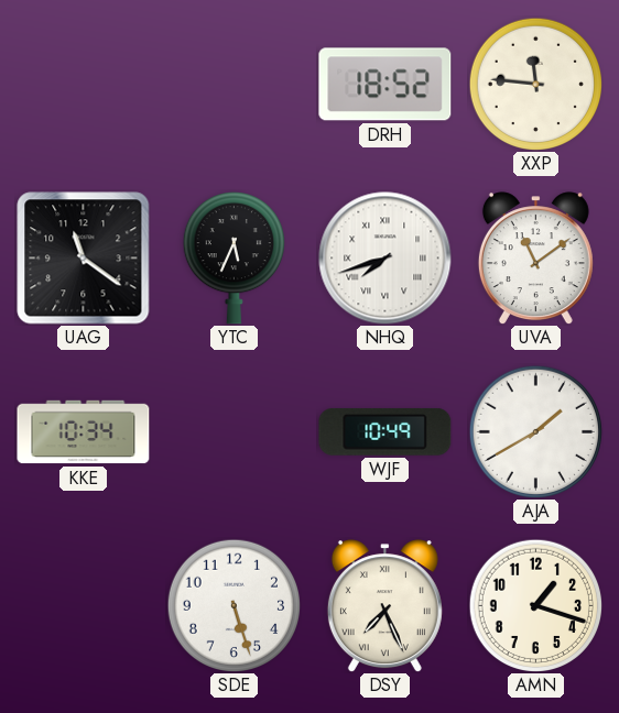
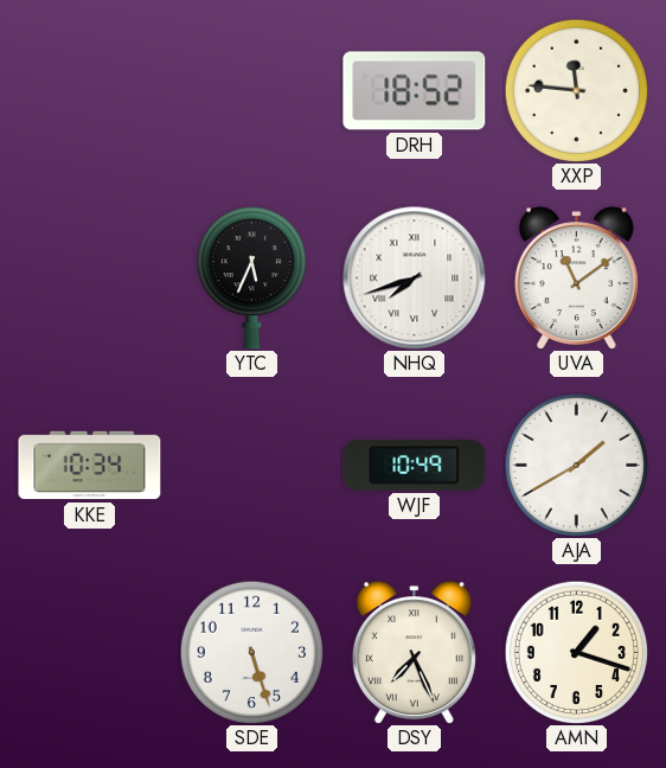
UAG: 11:21 -> none (84, 259)
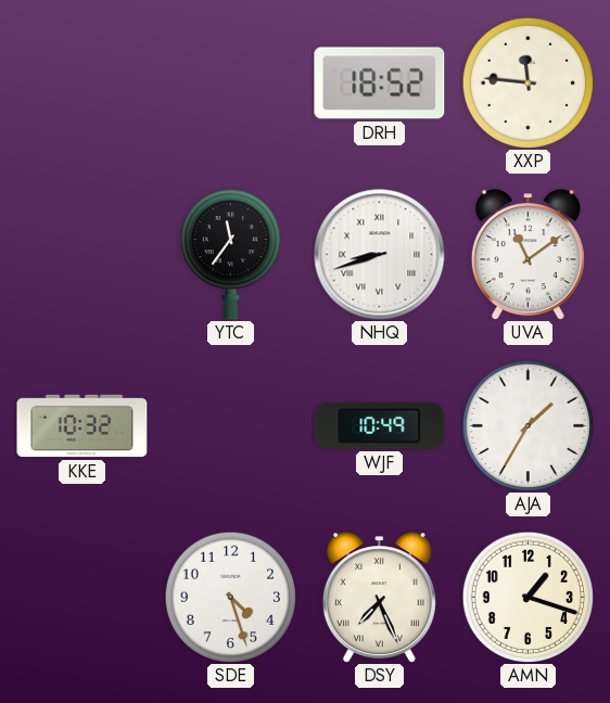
YTC: 5:34 -> 11:36 (230, 255)
NHQ: 7:42 -> 8:42 (380, 255)
KKE: 10:34 -> 10:32 (82, 426)
AJA: 1:40 -> 1:35 (528, 425)
SDE: 5:27 -> 4:27 (230, 597)
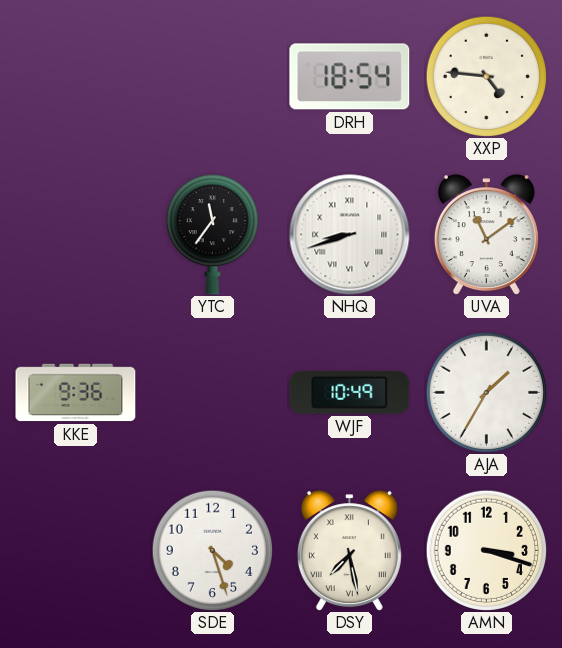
DRH: 18:52 -> 18:54 (350, 77)
XXP: 11:46 -> 4:46 (486, 76)
KKE: 10:32 -> 9:36 (76, 393)
DSY: 7:26 -> 7:28 (349, 551)
AMN: 1:18 -> 3:18 (486, 550)
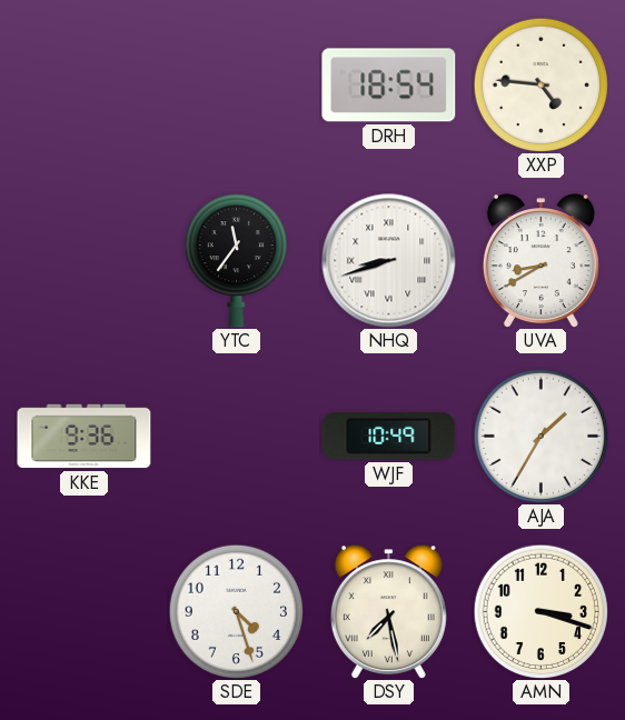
UVA: 11:09 -> 8:40 (540, 261)
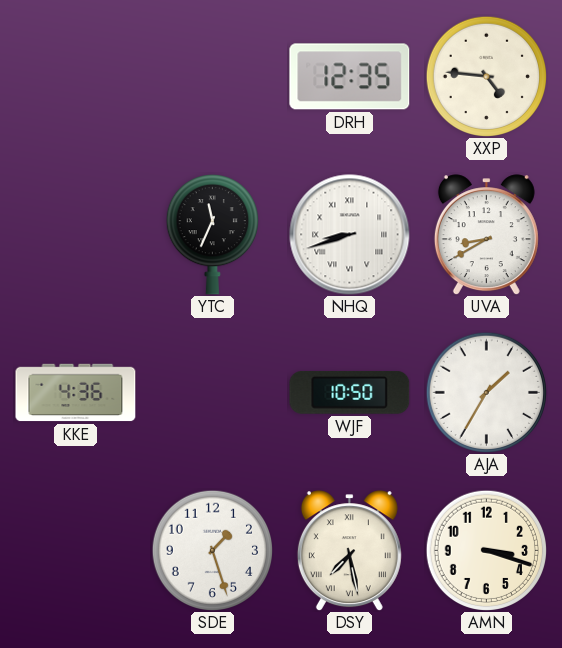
DRH: 18:54 -> 12:35 (350, 77)
YTC: 11:36 -> 11:34 (212, 235)
KKE: 9:36 -> 4:36 (76, 393)
WJF: 10:49 -> 10:50 (350, 392)
SDE: 4:27 -> 1:27 (212, 550)
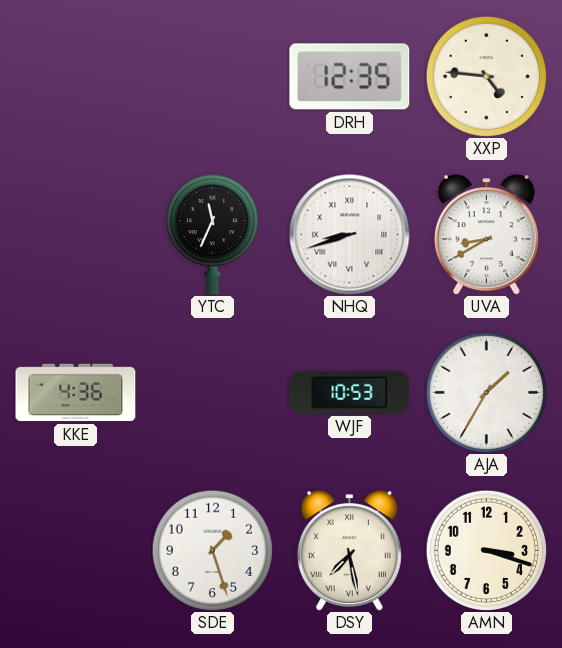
WJF: 10:50 -> 10:53 (350, 392)
